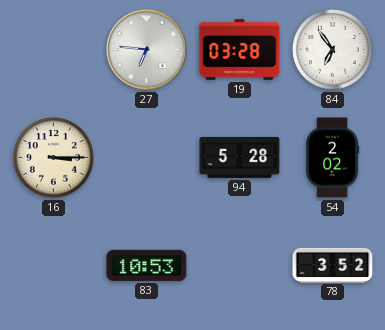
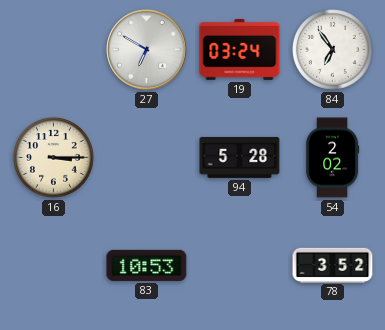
27: 6:46 -> 6:50 (147, 50)
19: 03:28 -> 03:24 (240, 49)
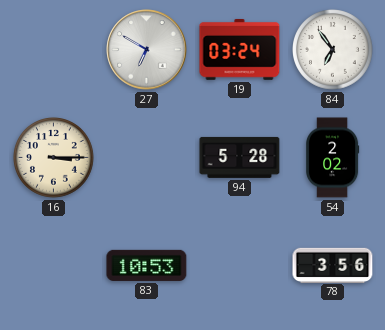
78: 3:52 -> 3:56 (333, 265)
